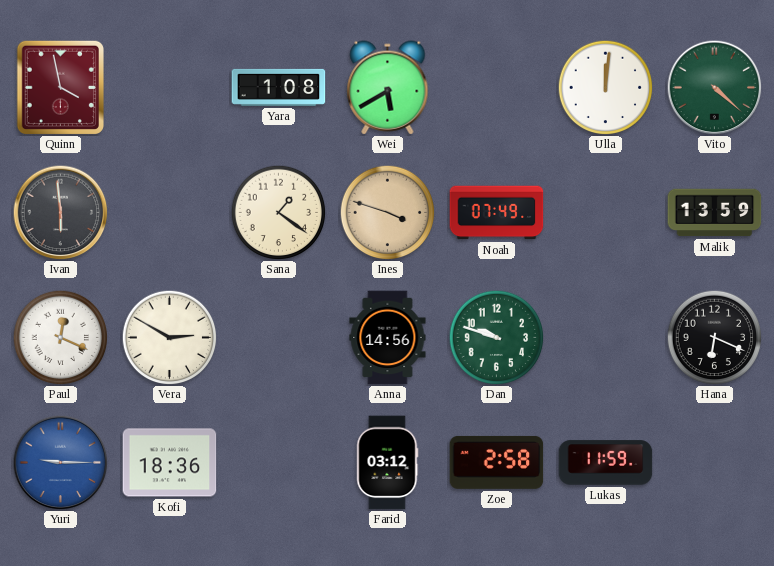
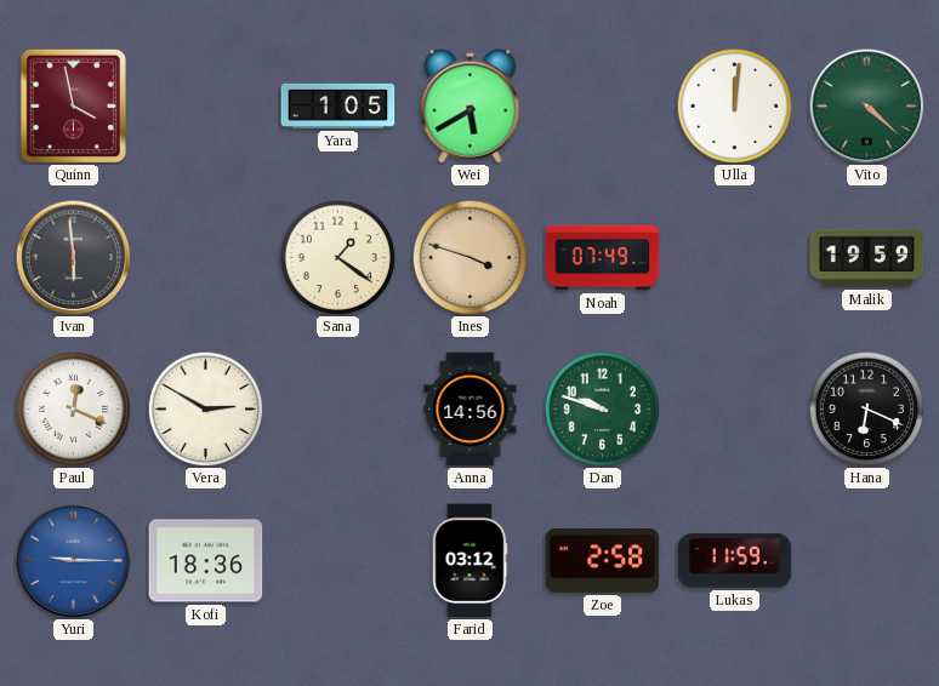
Yara: 1:08 -> 1:05 (338, 105)
Malik: 13:59 -> 19:59 (867, 258)
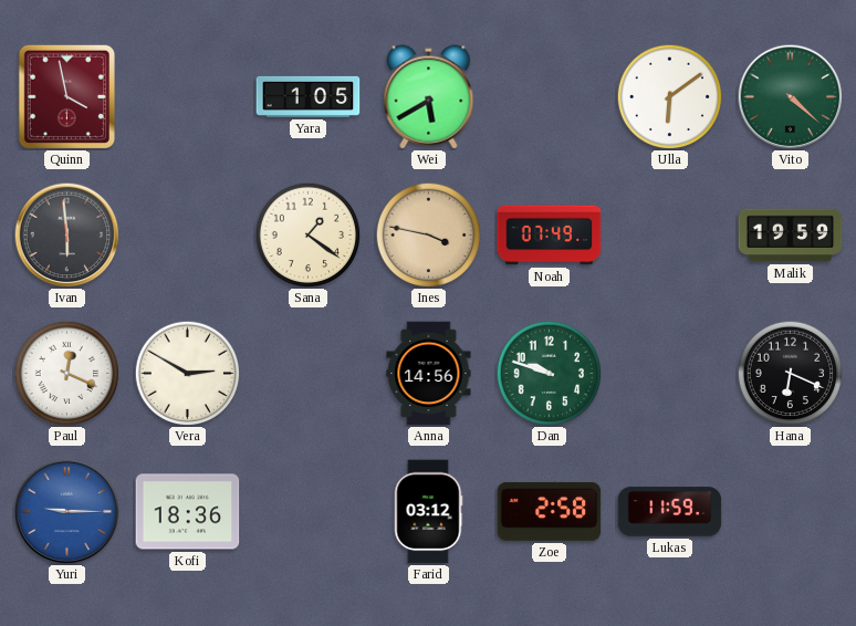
Ulla: 12:01 -> 6:09 (669, 96)
Ines: 3:48 -> 3:47 (428, 234)
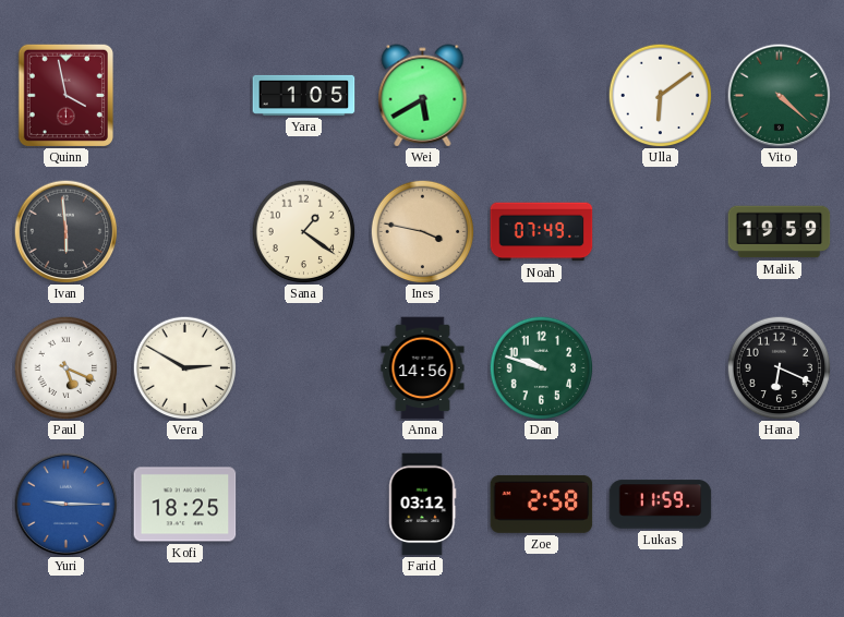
Paul: 12:19 -> 5:19 (65, 367)
Kofi: 18:36 -> 18:25 (185, 505)
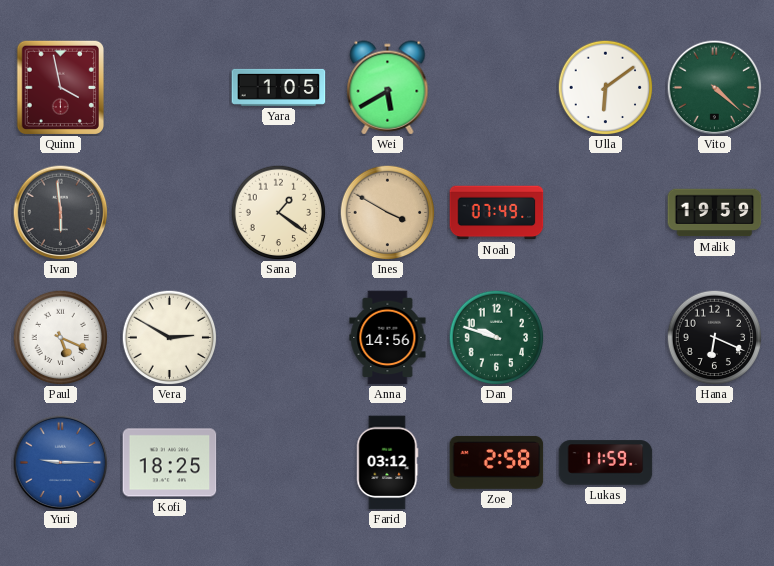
Ines: 3:47 -> 3:50 (387, 212)
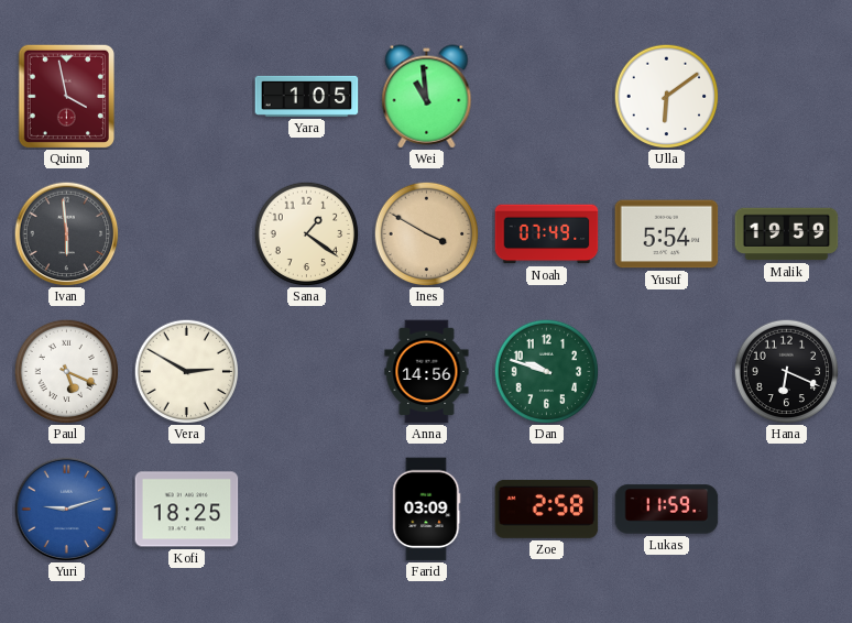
Wei: 5:40 -> 10:59 (427, 97)
Vito: 4:22 -> none (714, 87)
Yusuf: none -> 5:54 (667, 234)
Yuri: 9:15 -> 9:12 (66, 509)
Farid: 03:12 -> 03:09 (427, 510)
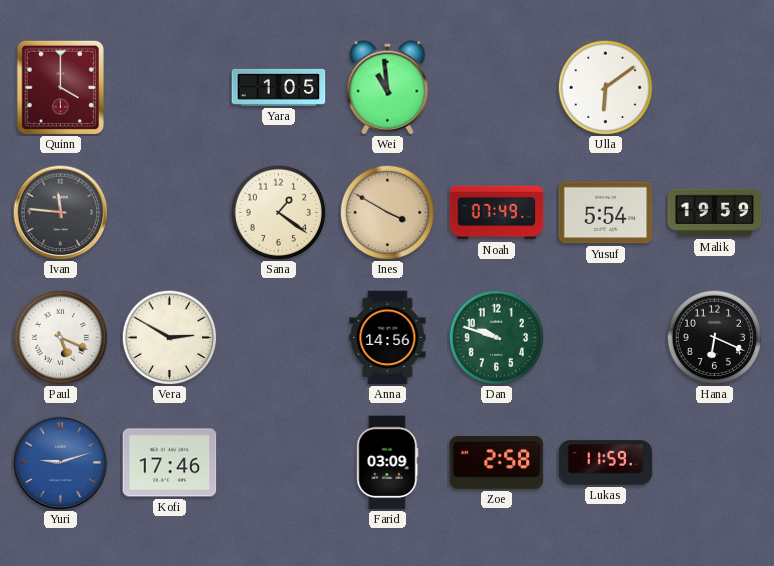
Quinn: 3:58 -> 4:00 (60, 87)
Ivan: 5:59 -> 11:46 (60, 212)
Kofi: 18:25 -> 17:46 (170, 463)
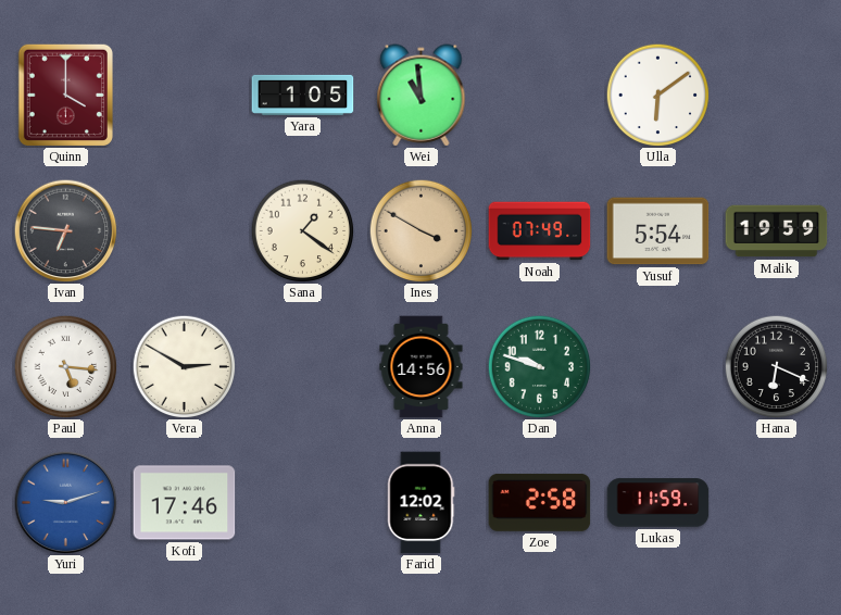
Ivan: 11:46 -> 6:46 (65, 230)
Paul: 5:19 -> 5:16 (65, 366)
Farid: 03:09 -> 12:02 (422, 503)
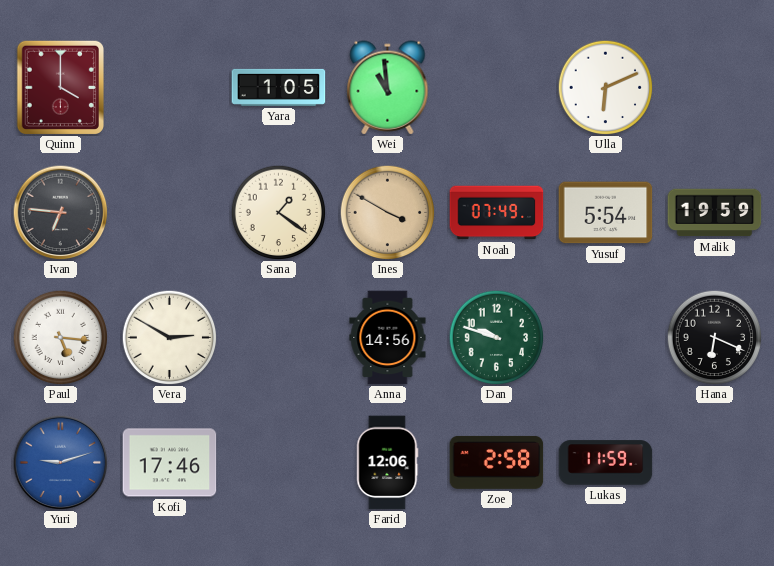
Ulla: 6:09 -> 6:11 (605, 87)
Farid: 12:02 -> 12:06 (388, 463)
